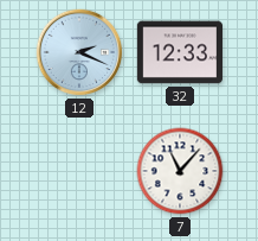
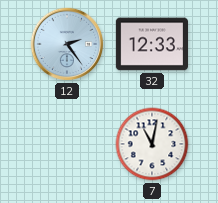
12: 2:19 -> 2:24 (67, 44)
7: 11:07 -> 11:02 (152, 144)
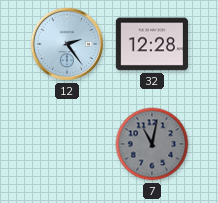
32: 12:33 -> 12:28 (151, 44)
7 dial: white -> grey (152, 144)
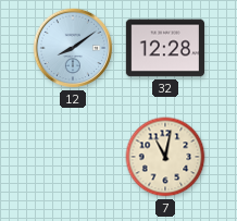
12: 2:24 -> 8:09 (73, 48)
7 dial: grey -> cream (165, 157)
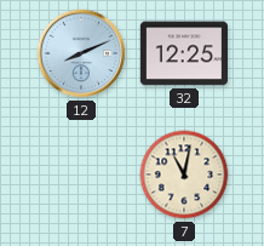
12: 8:09 -> 8:11 (81, 53)
32: 12:28 -> 12:25 (183, 53)
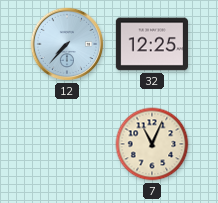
12: 8:11 -> 7:37 (67, 44)
7: 11:02 -> 11:04 (152, 144)
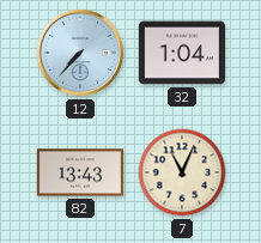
32: 12:25 -> 1:04 (181, 53)
82: none -> 13:43 (79, 172)
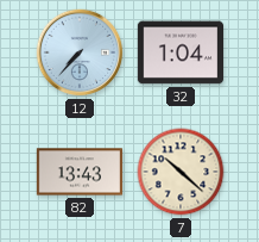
7: 11:04 -> 10:22 (181, 172)
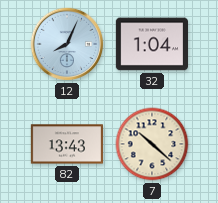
12: 7:37 -> 8:04 (67, 44)
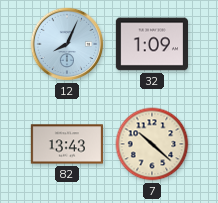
32: 1:04 -> 1:09 (151, 44)
